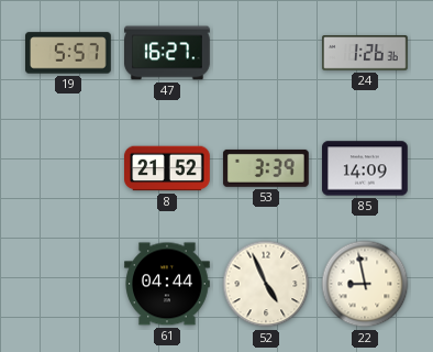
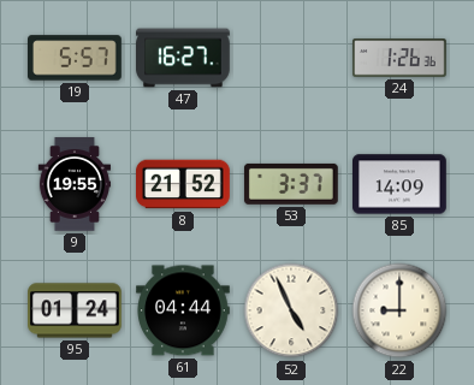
9: none -> 19:55 (75, 184)
53: 3:39 -> 3:37 (291, 184)
95: none -> 01:24 (75, 310)
22: 8:58 -> 9:00 (399, 310)
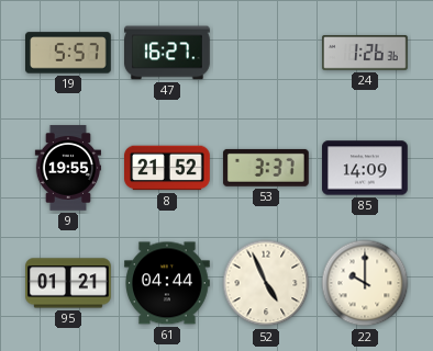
95: 01:24 -> 01:21 (68, 283)
22: 9:00 -> 10:00 (365, 283)
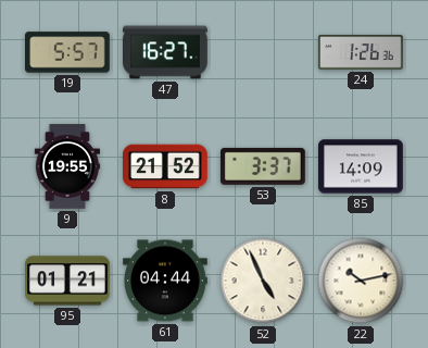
22: 10:00 -> 10:13 (361, 281)
